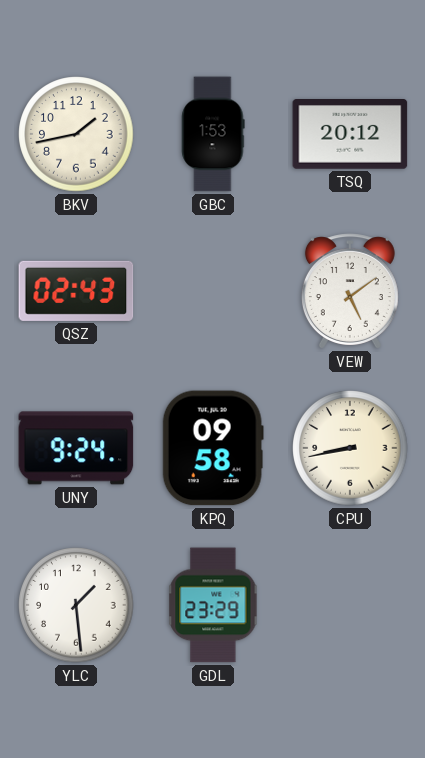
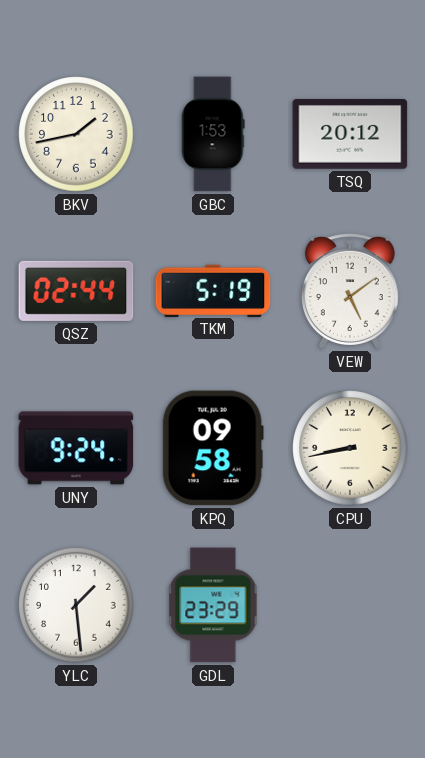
QSZ: 02:43 -> 02:44 (76, 291)
TKM: none -> 5:19 (213, 290)
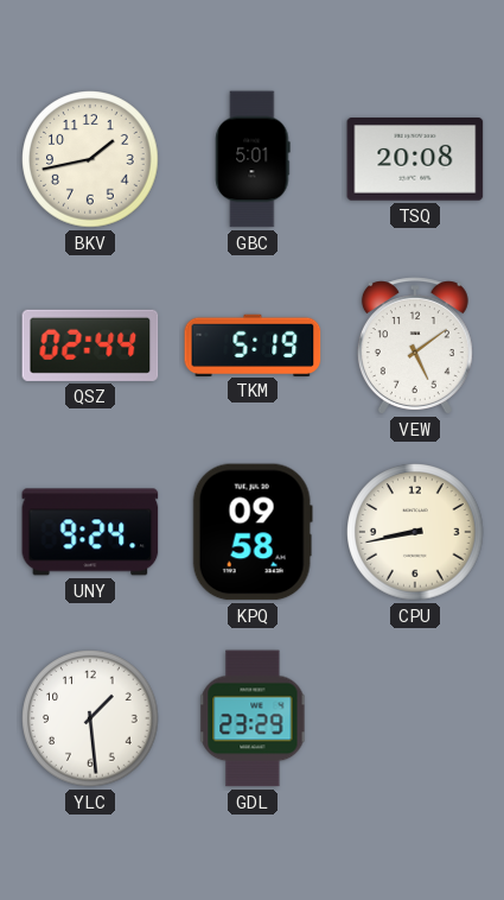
GBC: 1:53 -> 5:01 (253, 159)
TSQ: 20:12 -> 20:08 (415, 159)
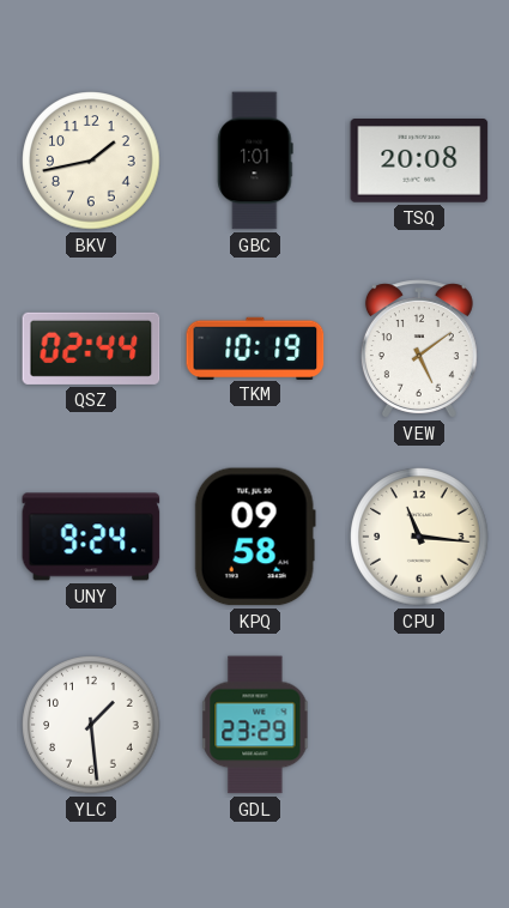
GBC: 5:01 -> 1:01 (255, 161)
TKM: 5:19 -> 10:19 (255, 347)
CPU: 8:43 -> 11:16 (419, 537)
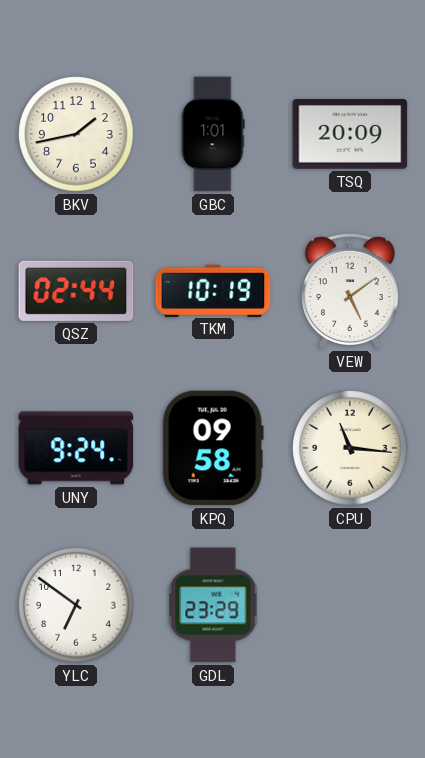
TSQ: 20:08 -> 20:09 (350, 134)
YLC: 1:29 -> 6:51 (76, 605)
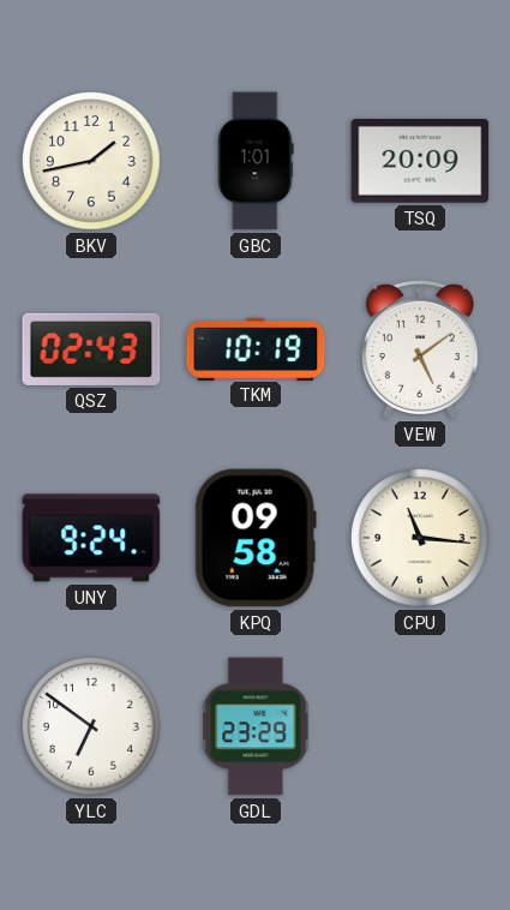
QSZ: 02:44 -> 02:43 (91, 349)
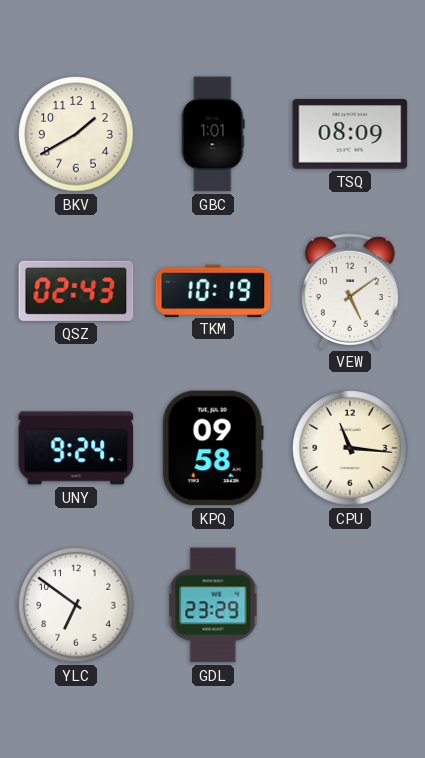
BKV: 1:43 -> 1:40 (76, 134)
TSQ: 20:09 -> 08:09 (350, 134)
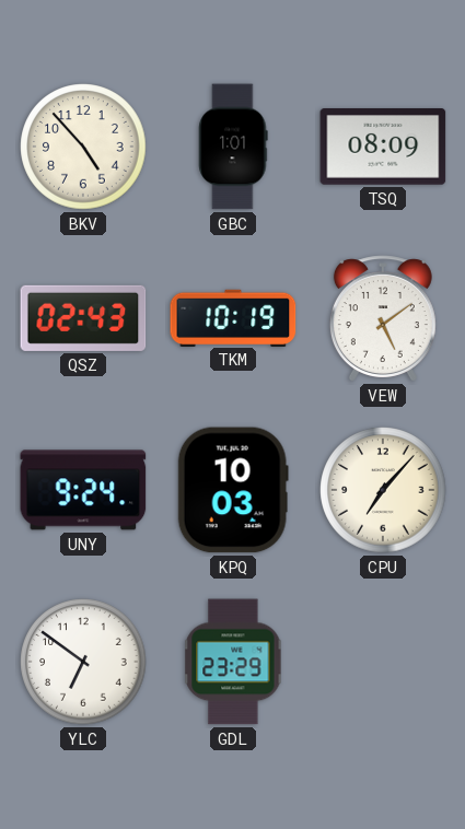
BKV: 1:40 -> 4:53 (83, 147)
KPQ: 09:58 -> 10:03 (233, 490)
CPU: 11:16 -> 7:07 (383, 490)
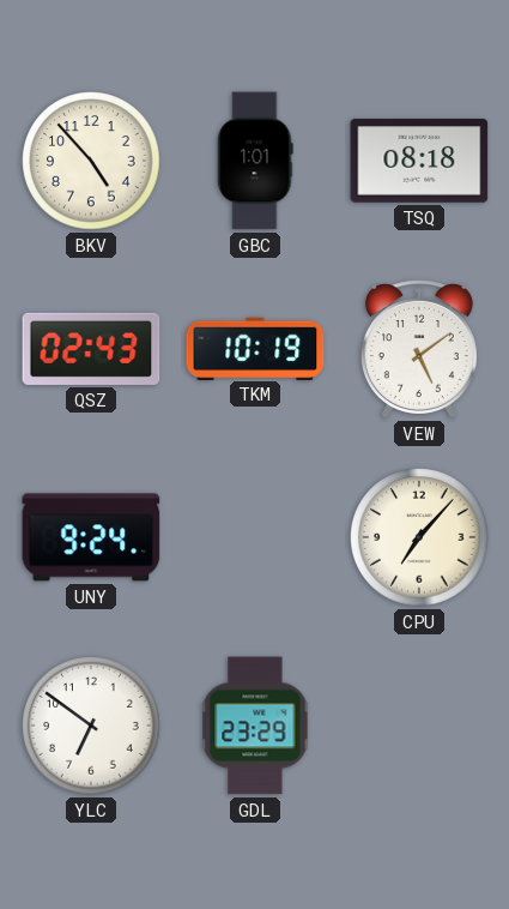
TSQ: 08:09 -> 08:18 (419, 161)
KPQ: 10:03 -> none (233, 490)
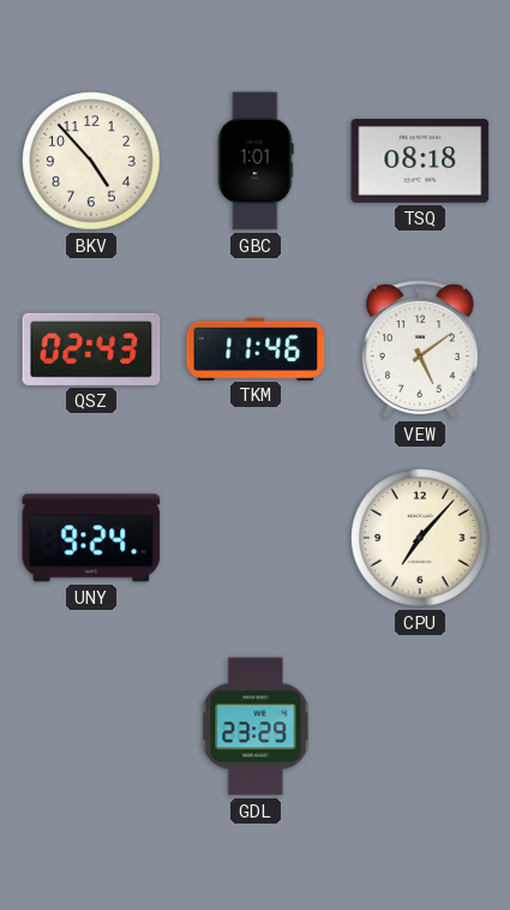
TKM: 10:19 -> 11:46 (256, 348)
YLC: 6:51 -> none (91, 726)
